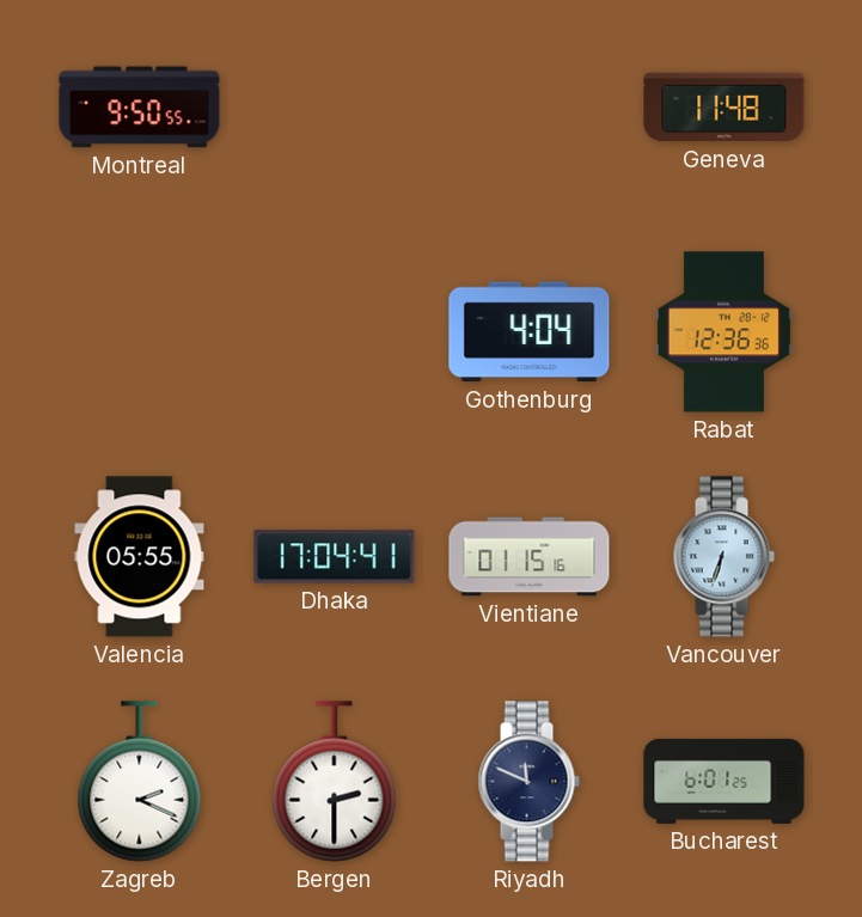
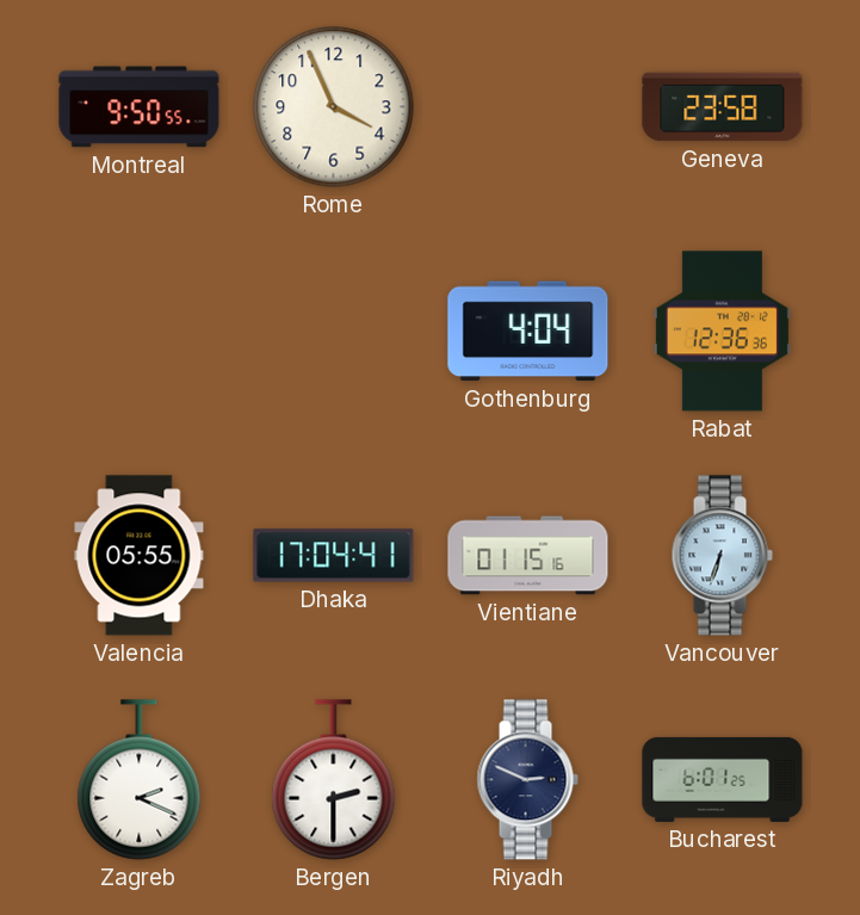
Rome: none -> 3:56 (334, 107)
Geneva: 11:48 -> 23:58 (723, 107)
Riyadh: 11:49 -> 2:49 (527, 780)
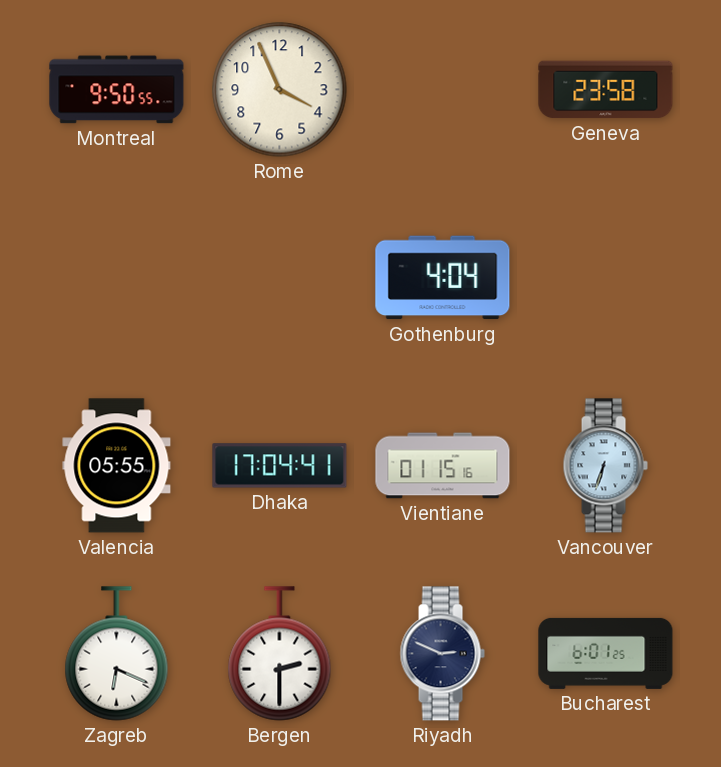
Rabat: 12:36 -> none (722, 332)
Zagreb: 2:19 -> 6:19 (117, 654)
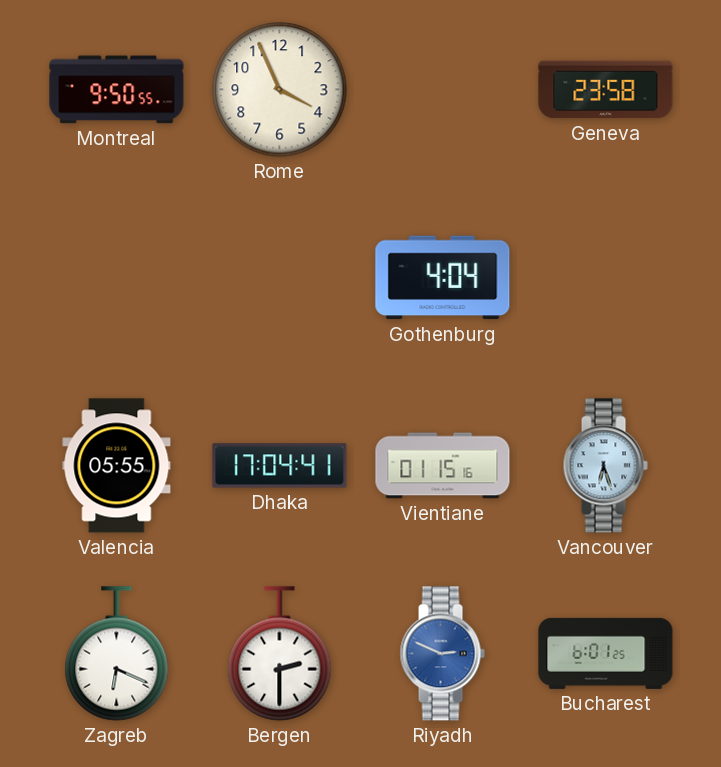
Vancouver: 6:33 -> 6:27 (605, 466)
Riyadh dial: navy -> blue (442, 654)
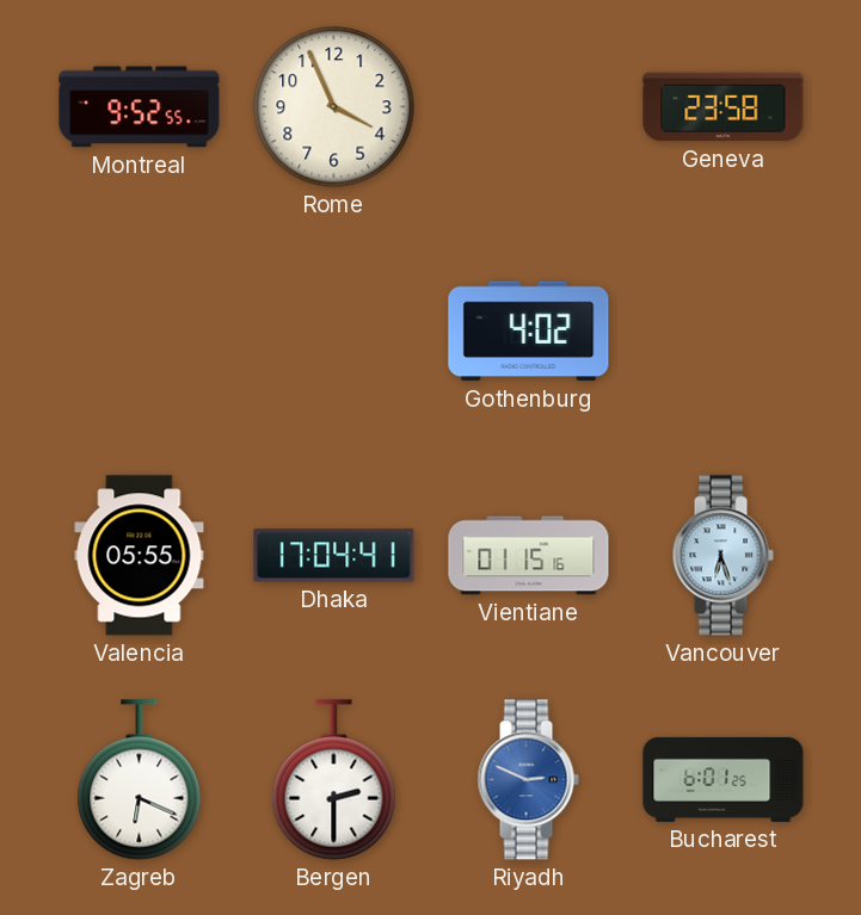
Montreal: 9:50 -> 9:52 (140, 107)
Gothenburg: 4:04 -> 4:02 (529, 332)
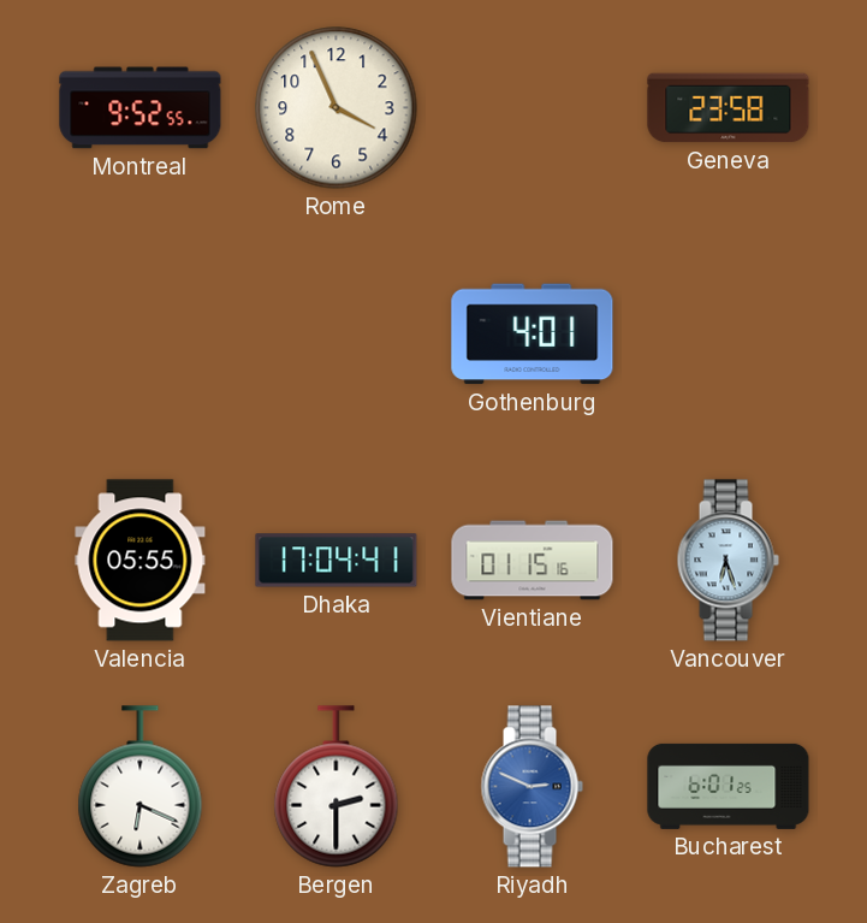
Gothenburg: 4:02 -> 4:01 (533, 335)
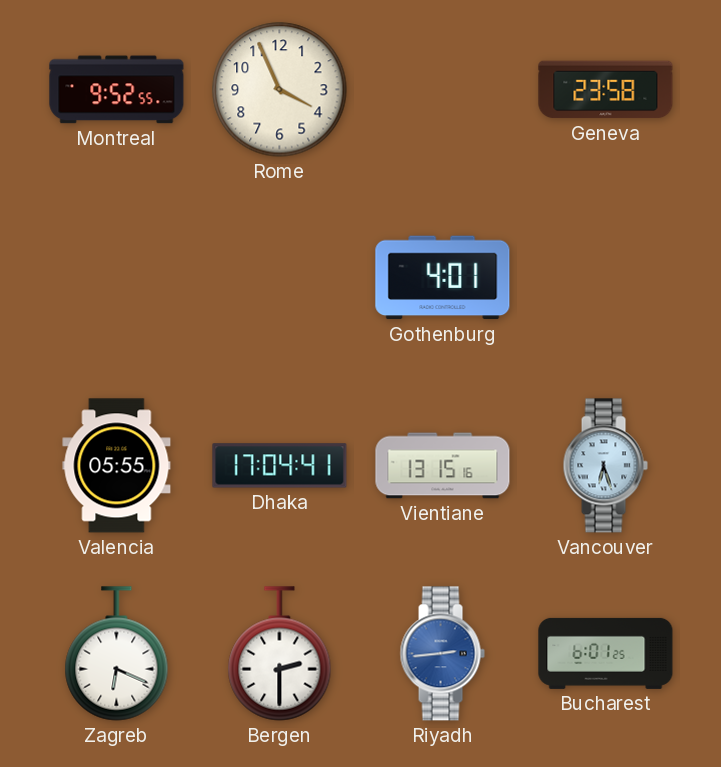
Vientiane: 01:15 -> 13:15 (443, 466)
Riyadh: 2:49 -> 2:44 (442, 654)
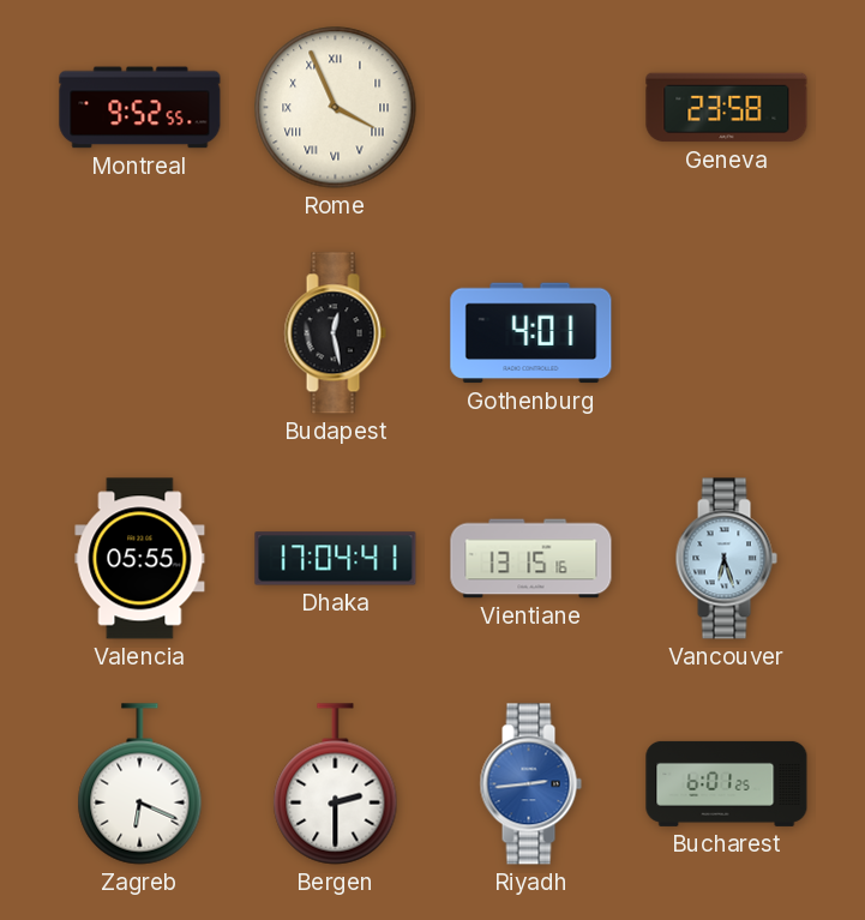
Rome numerals: Arabic -> Roman (336, 108)
Budapest: none -> 12:28 (335, 333)
